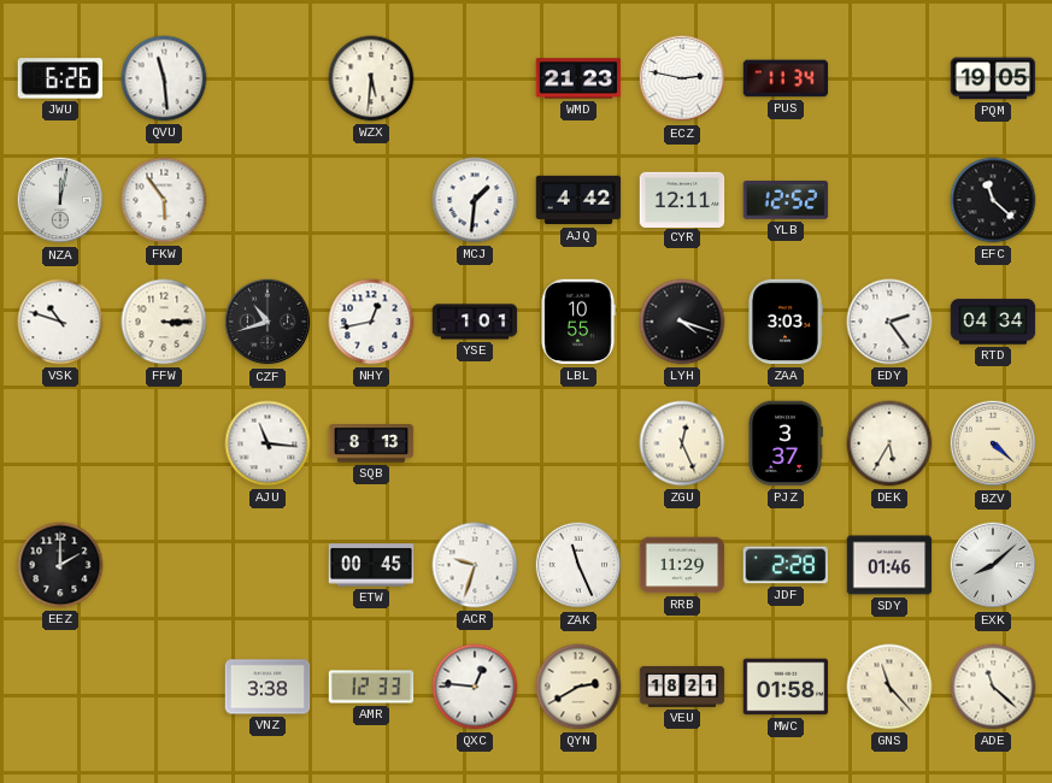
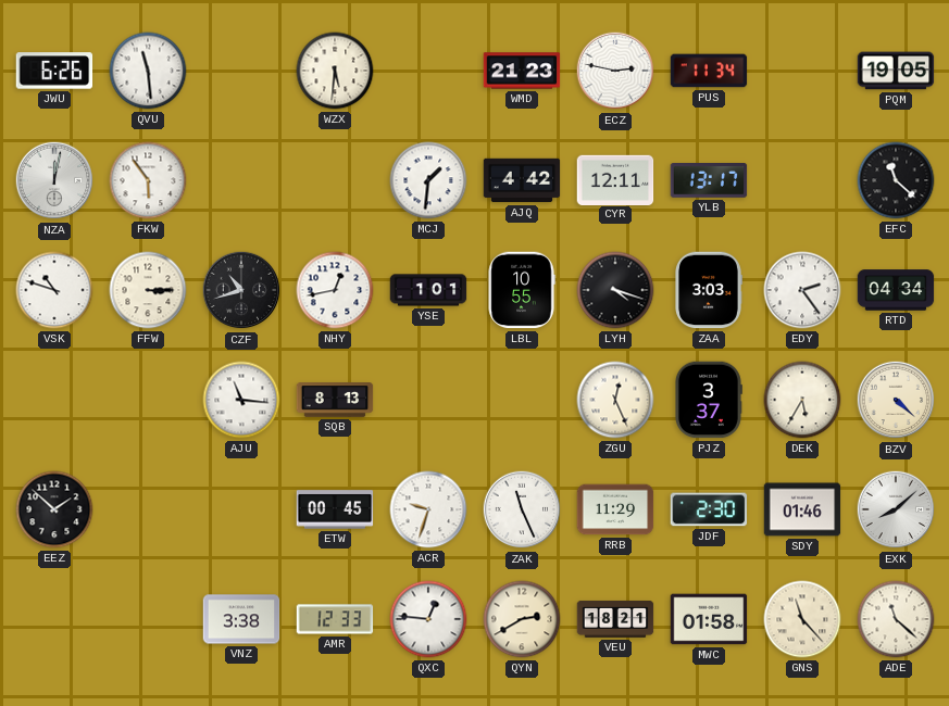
YLB: 12:52 -> 13:17 (709, 180)
EEZ: 2:00 -> 1:52 (54, 509)
JDF: 2:28 -> 2:30 (709, 509)
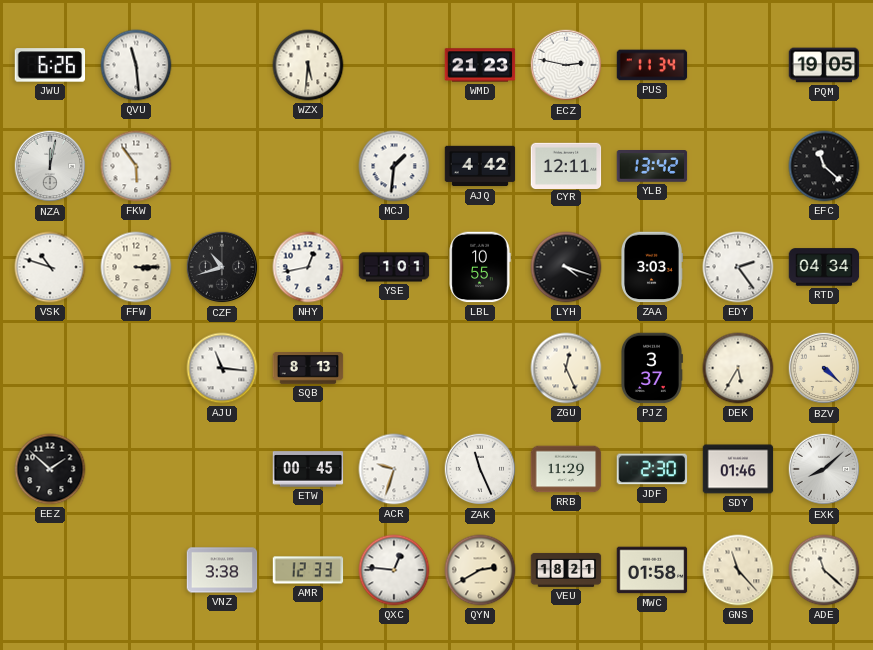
YLB: 13:17 -> 13:42 (652, 166)
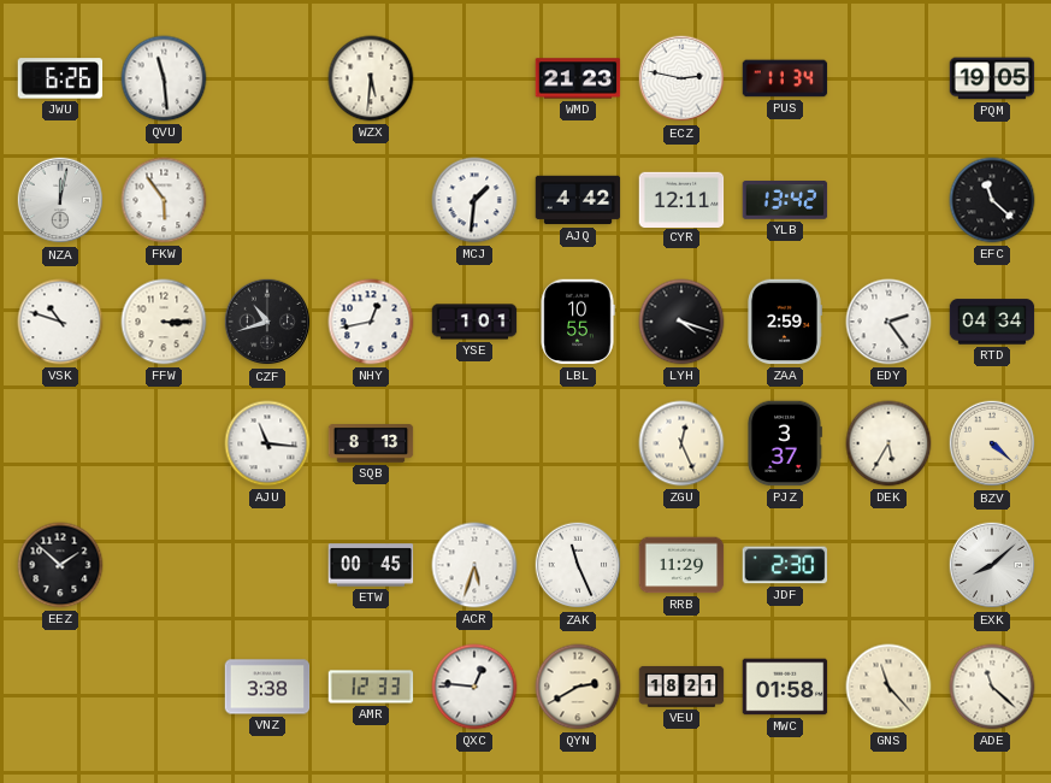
ZAA: 3:03 -> 2:59 (785, 322)
ACR: 9:33 -> 5:33 (474, 565)
SDY: 01:46 -> none (738, 469)
